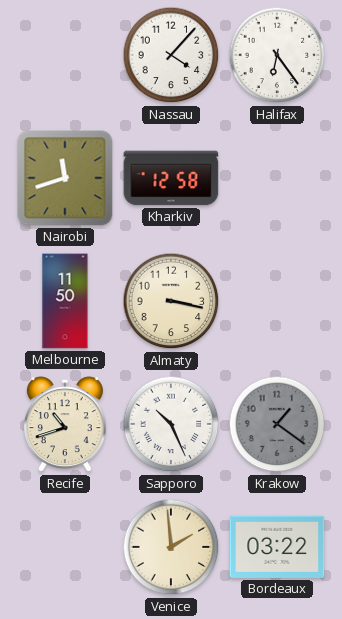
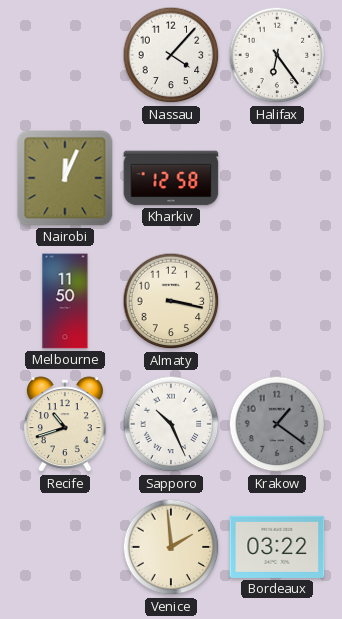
Nairobi: 11:42 -> 12:04 (65, 178)
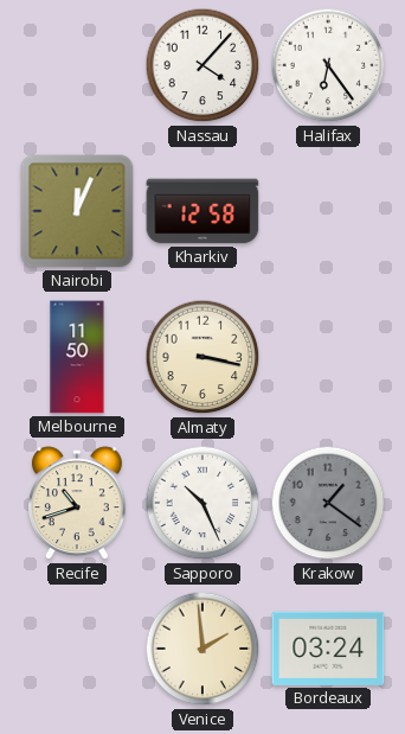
Bordeaux: 03:22 -> 03:24 (328, 649)
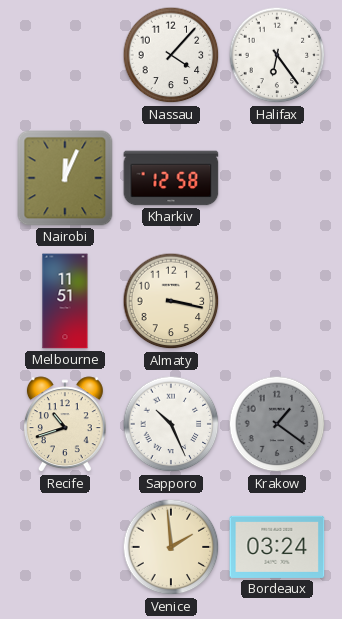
Melbourne: 11:50 -> 11:51 (65, 301)
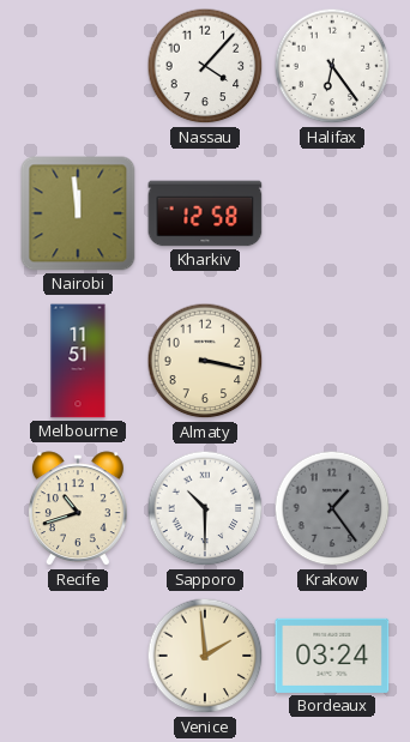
Nairobi: 12:04 -> 11:59 (78, 213)
Sapporo: 10:26 -> 10:30 (205, 508)
Krakow: 1:21 -> 1:24 (332, 508)
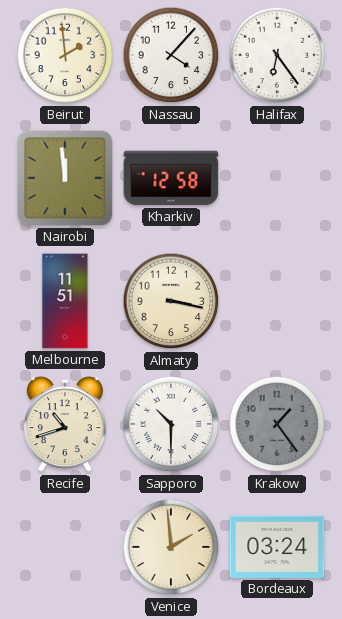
Beirut: none -> 1:59 (65, 55)
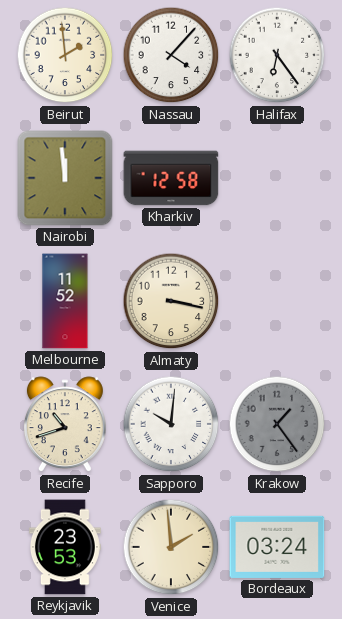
Melbourne: 11:51 -> 11:52 (65, 301)
Sapporo: 10:30 -> 10:01 (171, 424)
Reykjavik: none -> 23:53 (65, 547)
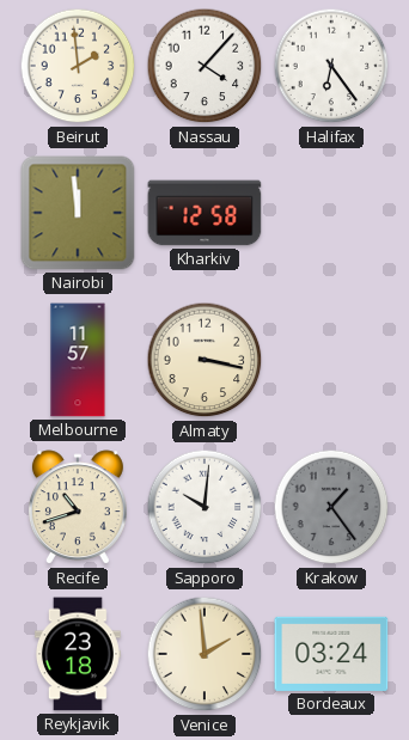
Melbourne: 11:52 -> 11:57 (78, 360)
Reykjavik: 23:53 -> 23:18 (78, 654)
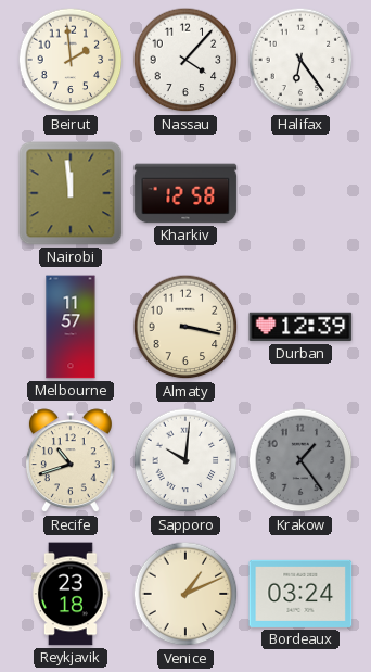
Durban: none -> 12:39 (300, 327)
Venice: 1:59 -> 1:11 (185, 594)
